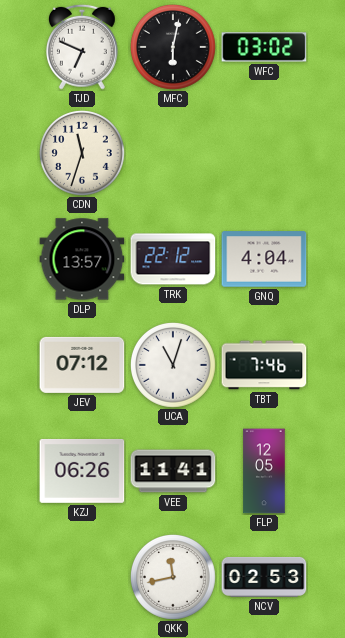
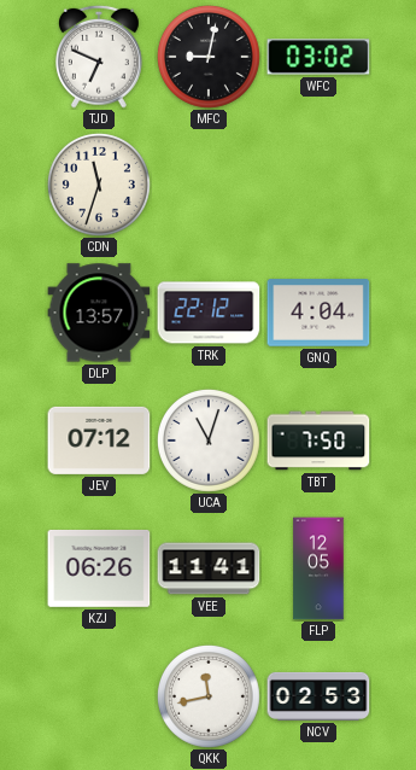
MFC: 6:02 -> 9:02 (209, 57)
TBT: 7:46 -> 7:50 (318, 441)
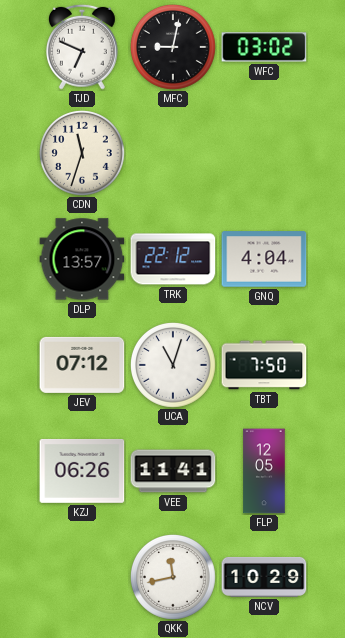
NCV: 02:53 -> 10:29 (264, 577)
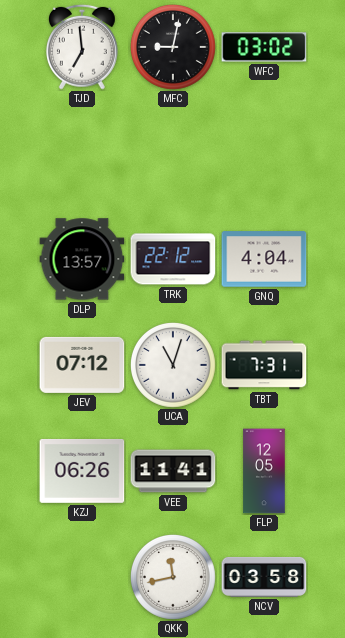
TJD: 6:49 -> 6:59 (82, 47)
CDN: 11:33 -> none (82, 153)
TBT: 7:50 -> 7:31 (264, 365)
NCV: 10:29 -> 03:58 (264, 577)
